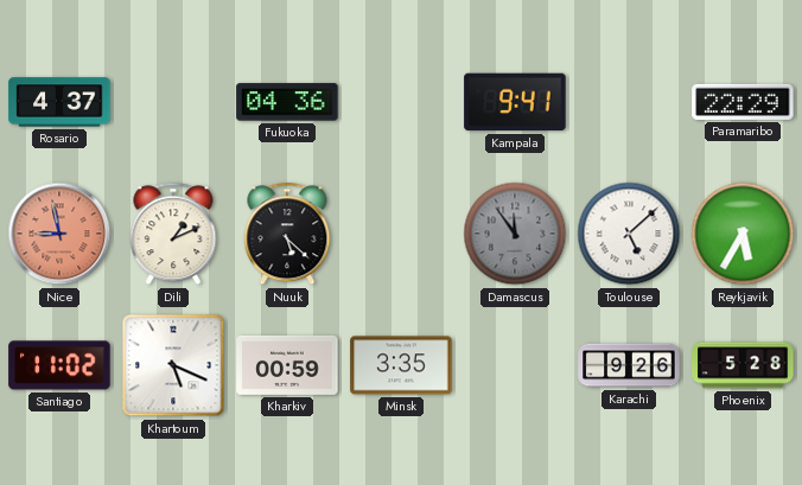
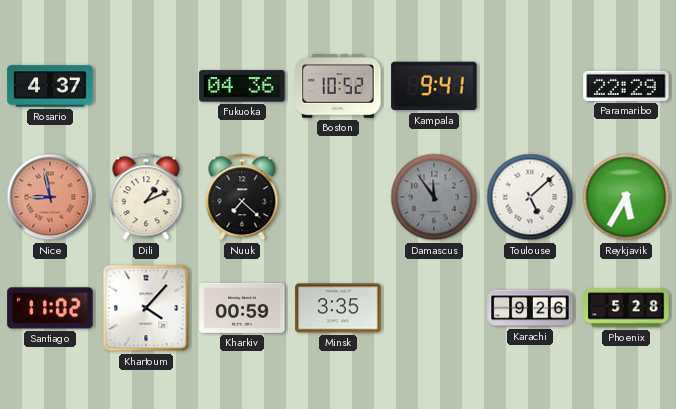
Boston: none -> 10:52 (338, 86)
Nuuk: 5:22 -> 7:22 (242, 197)
Khartoum: 5:19 -> 4:07 (146, 308)
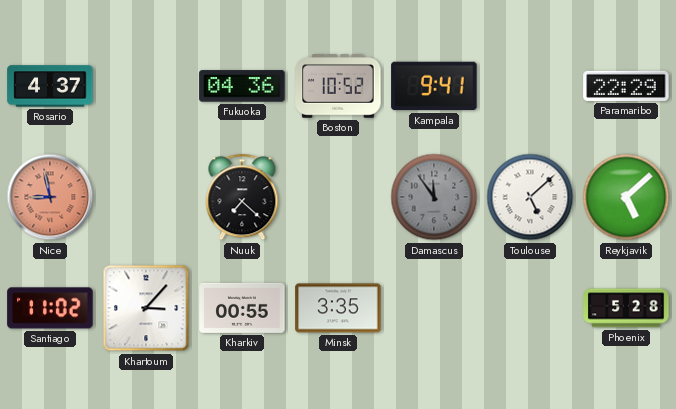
Dili: 1:11 -> none (146, 197)
Reykjavik: 5:35 -> 5:08 (626, 197)
Khartoum: 4:07 -> 3:07 (146, 308)
Kharkiv: 00:59 -> 00:55 (242, 308)
Karachi: 9:26 -> none (530, 308)
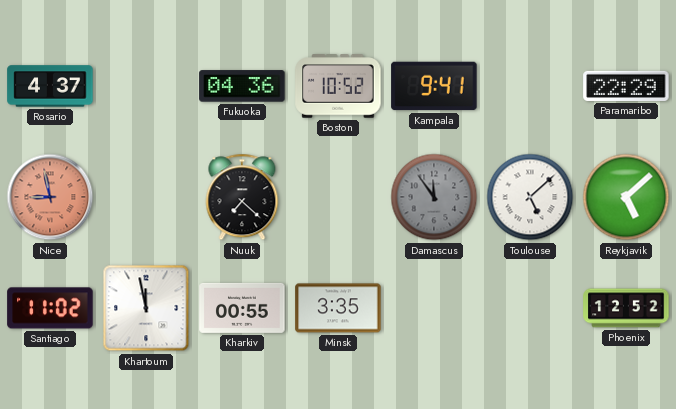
Khartoum: 3:07 -> 11:58 (146, 308)
Phoenix: 5:28 -> 12:52 (626, 308)
